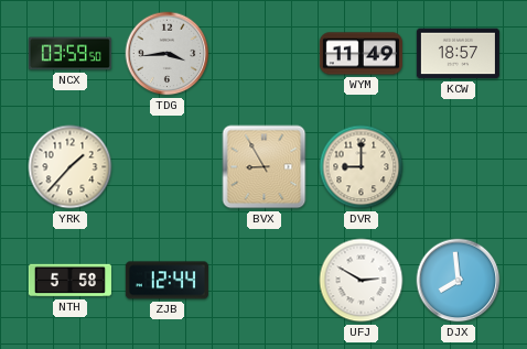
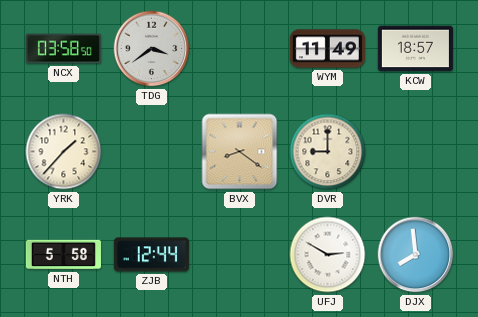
NCX: 03:59 -> 03:58 (63, 49)
TDG: 3:44 -> 3:39 (152, 49)
BVX: 8:55 -> 8:21 (240, 152)
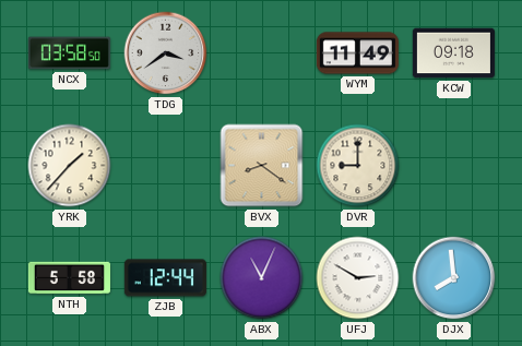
KCW: 18:57 -> 09:18 (453, 53)
ABX: none -> 11:04 (262, 278)
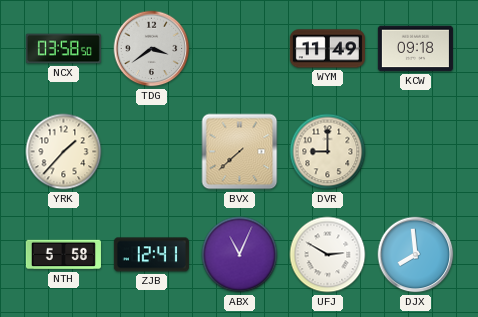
BVX: 8:21 -> 7:38 (240, 152)
ZJB: 12:44 -> 12:41 (151, 255)
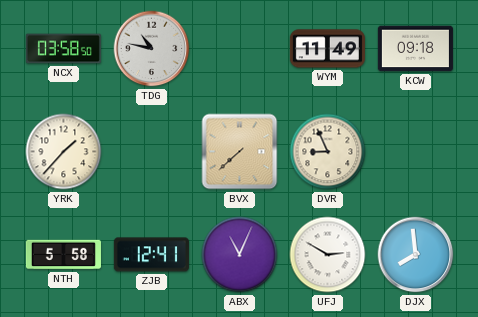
TDG: 3:39 -> 10:47 (152, 49)
DVR: 9:00 -> 8:56 (328, 152)
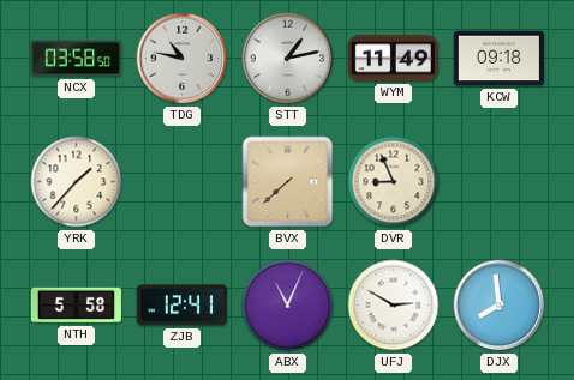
STT: none -> 1:13 (288, 59)
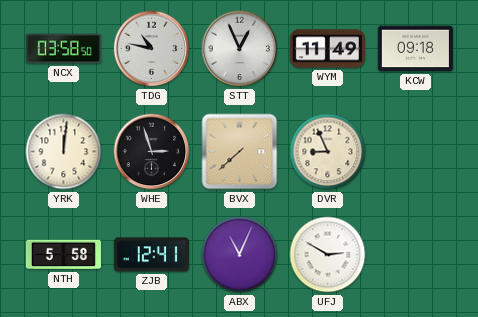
STT: 1:13 -> 12:56 (240, 49)
YRK: 1:37 -> 12:01 (64, 152)
WHE: none -> 2:57 (152, 152)
DJX: 7:59 -> none (500, 306)
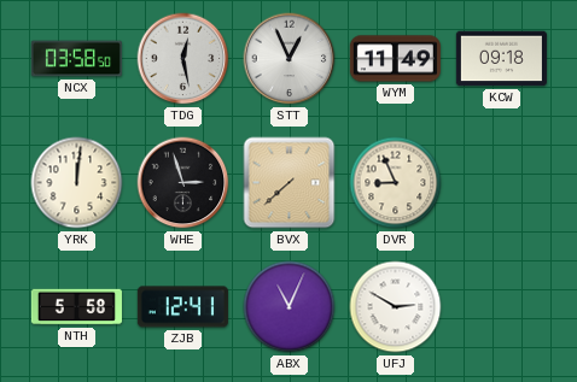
TDG: 10:47 -> 12:28 (183, 59)
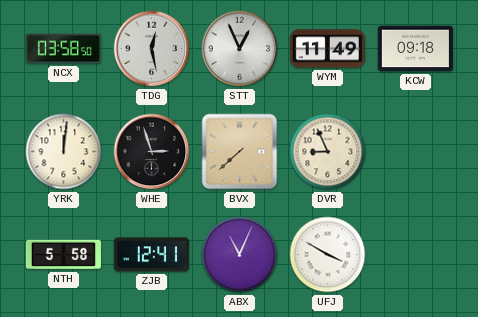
UFJ: 2:50 -> 3:50 (328, 255)
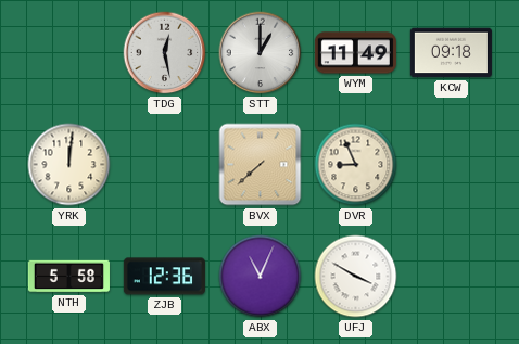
NCX: 03:58 -> none (63, 49)
STT: 12:56 -> 1:00 (261, 53)
WHE: 2:57 -> none (152, 152)
ZJB: 12:41 -> 12:36 (164, 277)
